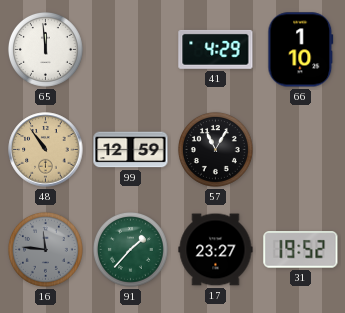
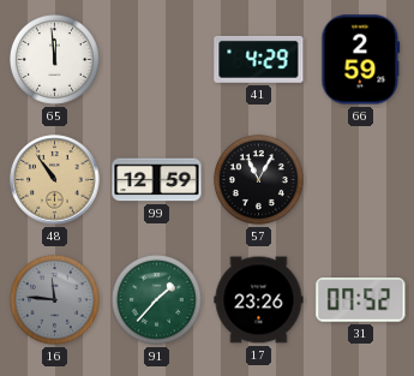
66: 1:10 -> 2:59 (361, 60)
17: 23:27 -> 23:26 (259, 300)
31: 19:52 -> 07:52 (361, 300)
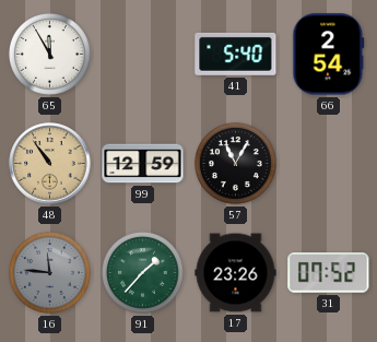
65: 11:59 -> 11:55 (49, 54)
41: 4:29 -> 5:40 (236, 54)
66: 2:59 -> 2:54 (329, 55)
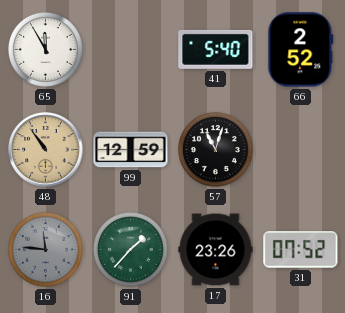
66: 2:54 -> 2:52 (301, 50)
57: 11:05 -> 11:03 (215, 149)
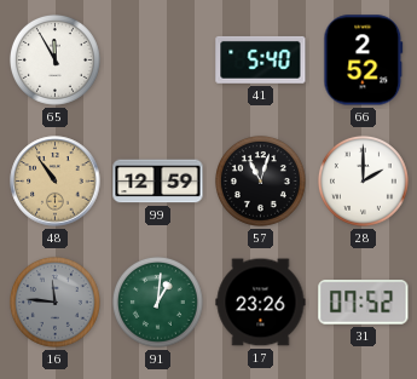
28: none -> 2:00 (363, 180)
91: 1:37 -> 1:01 (157, 302)
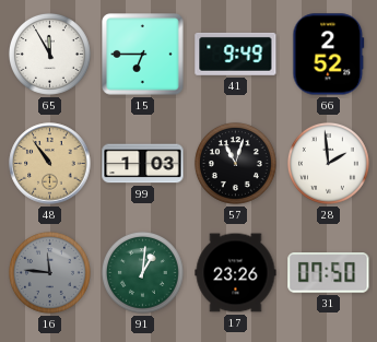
15: none -> 6:45 (143, 55)
41: 5:40 -> 9:49 (236, 54)
99: 12:59 -> 1:03 (143, 164)
28: 2:00 -> 1:59 (328, 163)
31: 07:52 -> 07:50 (329, 273)
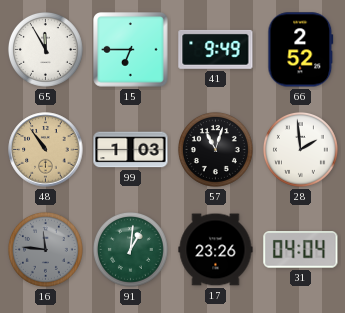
31: 07:50 -> 04:04 (301, 250)
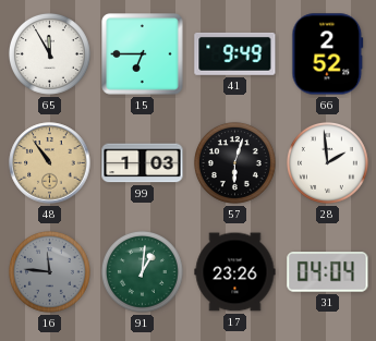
57: 11:03 -> 6:03 (234, 162)
